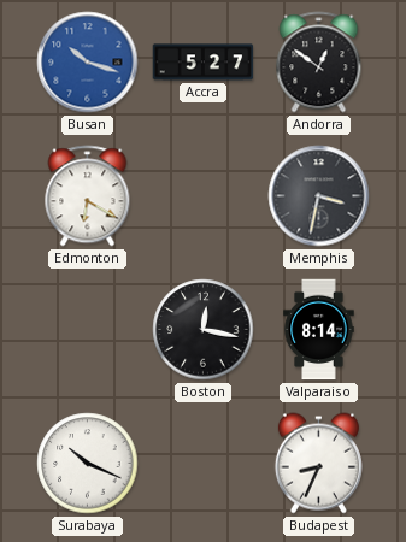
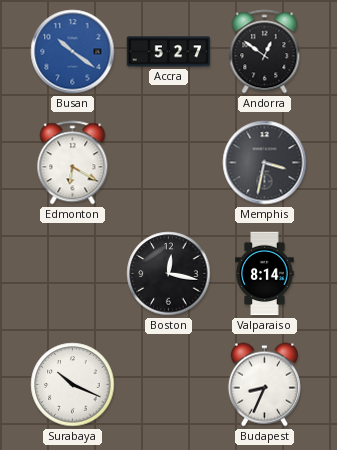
Busan: 10:18 -> 10:21 (73, 52)
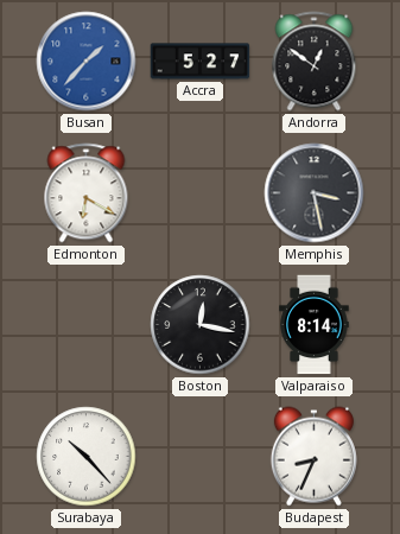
Busan: 10:21 -> 1:37 (87, 62)
Memphis: 3:32 -> 3:28 (315, 193)
Surabaya: 10:19 -> 10:23 (87, 457)
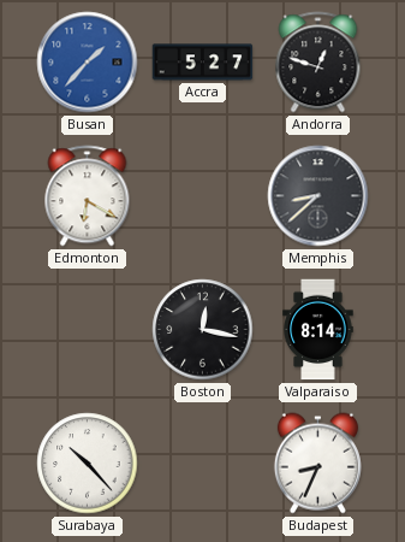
Andorra: 12:51 -> 12:48 (318, 63)
Memphis: 3:28 -> 8:38 (318, 196)
